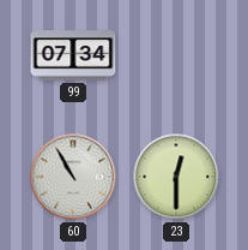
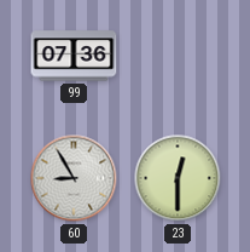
99: 07:34 -> 07:36 (74, 56)
60: 10:55 -> 8:55 (74, 178)
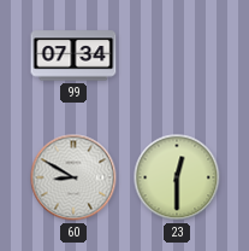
99: 07:36 -> 07:34 (73, 56)
60: 8:55 -> 8:50 (73, 177)
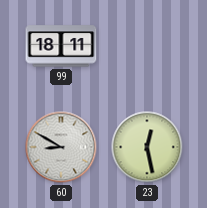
99: 07:34 -> 18:11 (61, 46)
23: 12:30 -> 12:28 (147, 147)
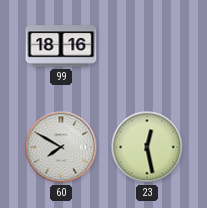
99: 18:11 -> 18:16 (61, 46)
60: 8:50 -> 7:50 (61, 147)
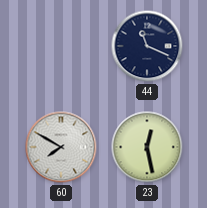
99: 18:16 -> none (61, 46)
44: none -> 11:19 (147, 46)
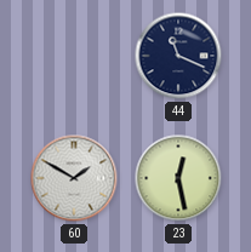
60: 7:50 -> 1:50 (74, 178)
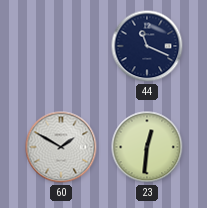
23: 12:28 -> 12:31 (147, 147)
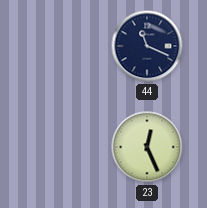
60: 1:50 -> none (61, 147)
23: 12:31 -> 12:26 (147, 147)
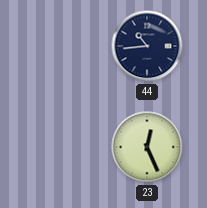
44: 11:19 -> 10:44 (147, 46)
